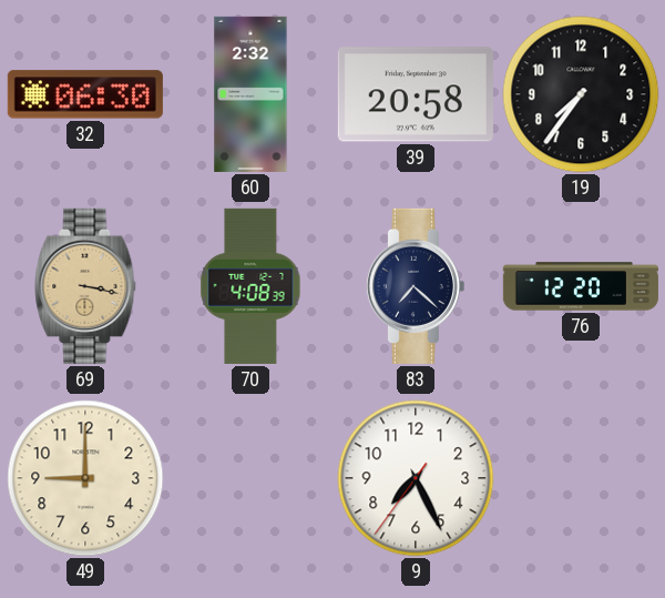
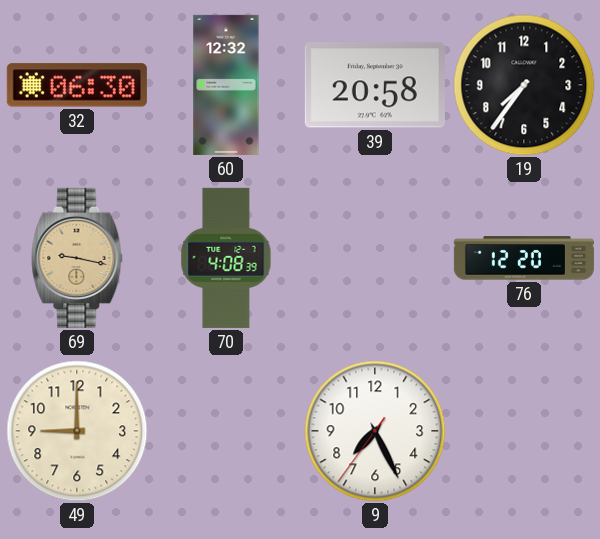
60: 2:32 -> 12:32 (226, 85)
69: 3:17 -> 9:17 (77, 258)
83: 7:22 -> none (415, 286)
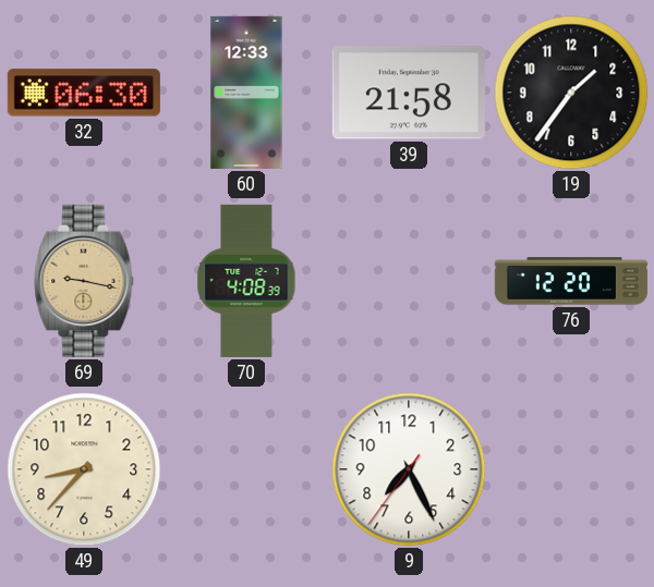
60: 12:32 -> 12:33 (246, 93)
39: 20:58 -> 21:58 (409, 93)
19: 7:36 -> 1:36 (571, 93)
49: 9:00 -> 8:37 (84, 469)
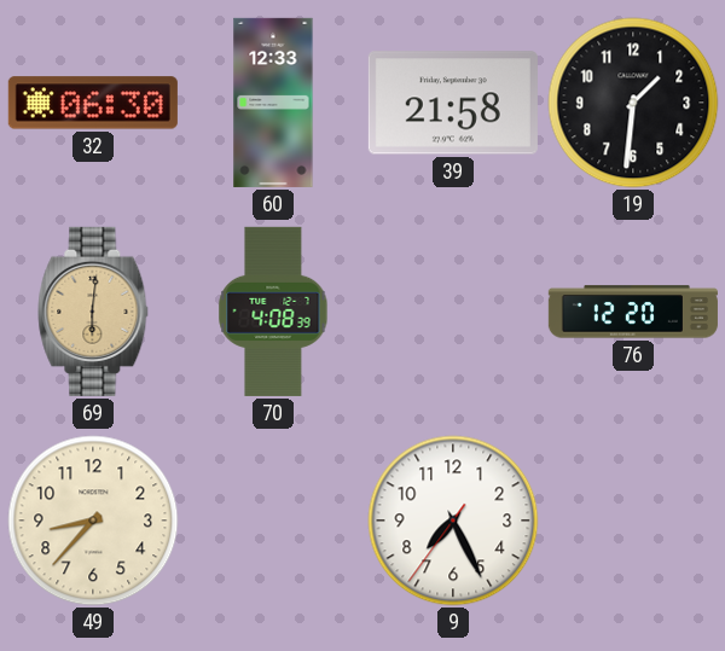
19: 1:36 -> 1:31 (633, 103)
69: 9:17 -> 6:01 (93, 312)
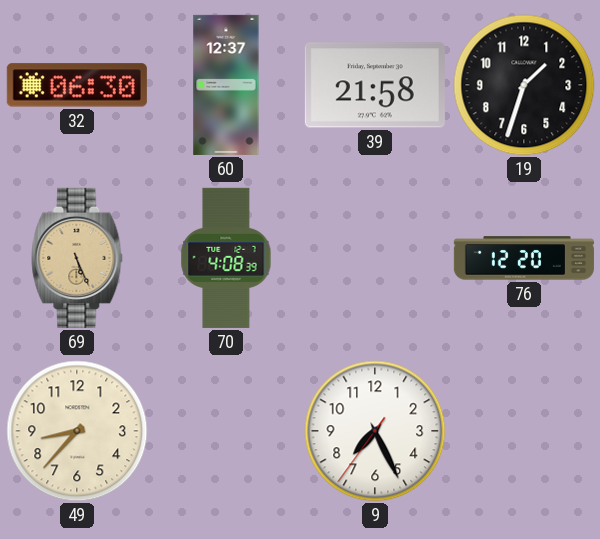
60: 12:33 -> 12:37 (226, 85)
19: 1:31 -> 1:33 (524, 85)
69: 6:01 -> 5:26 (77, 258)
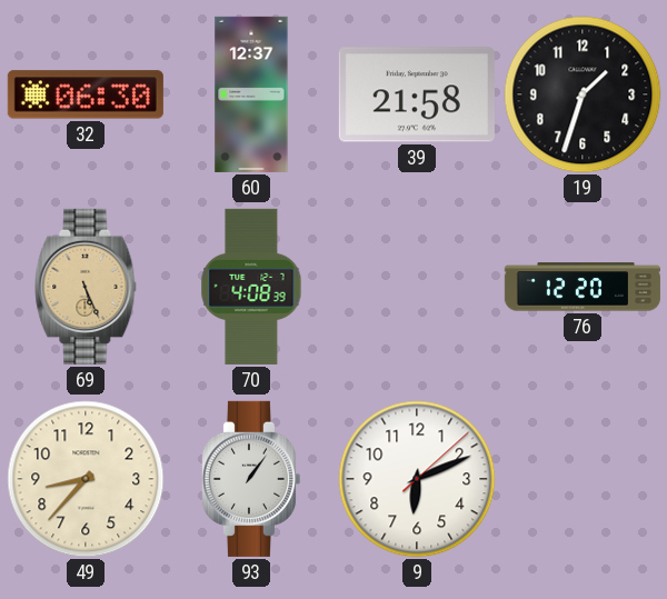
93: none -> 1:06 (250, 479)
9: 7:25 -> 6:11 (417, 479)
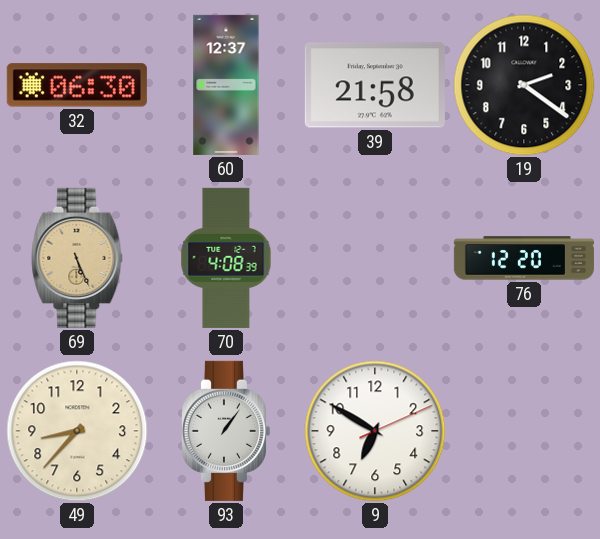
19: 1:33 -> 2:21 (524, 85)
9: 6:11 -> 6:50 (375, 431)
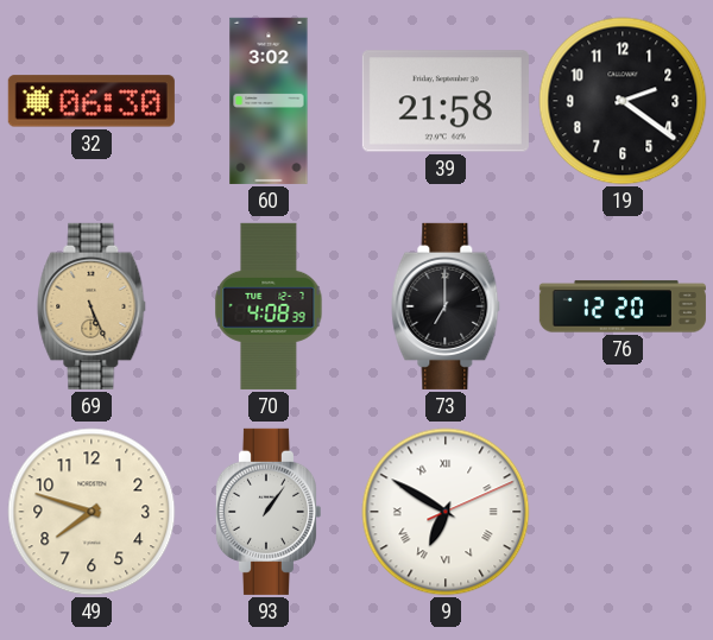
60: 12:37 -> 3:02 (269, 101)
73: none -> 7:00 (446, 306)
49: 8:37 -> 7:48 (92, 512)
9 numerals: Arabic -> Roman (446, 512)
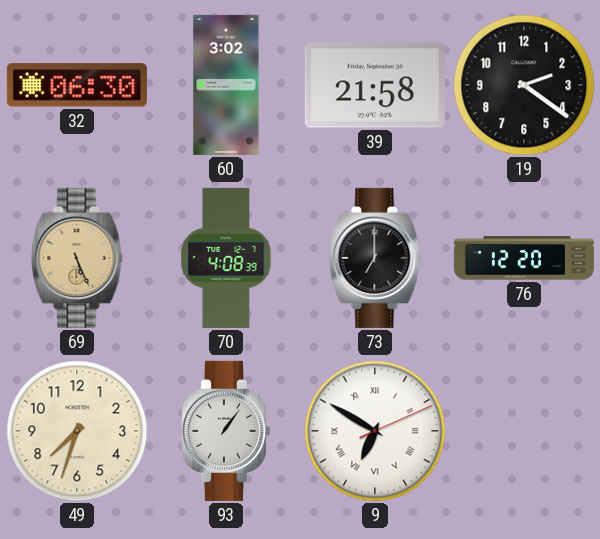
49: 7:48 -> 7:33 (77, 431)
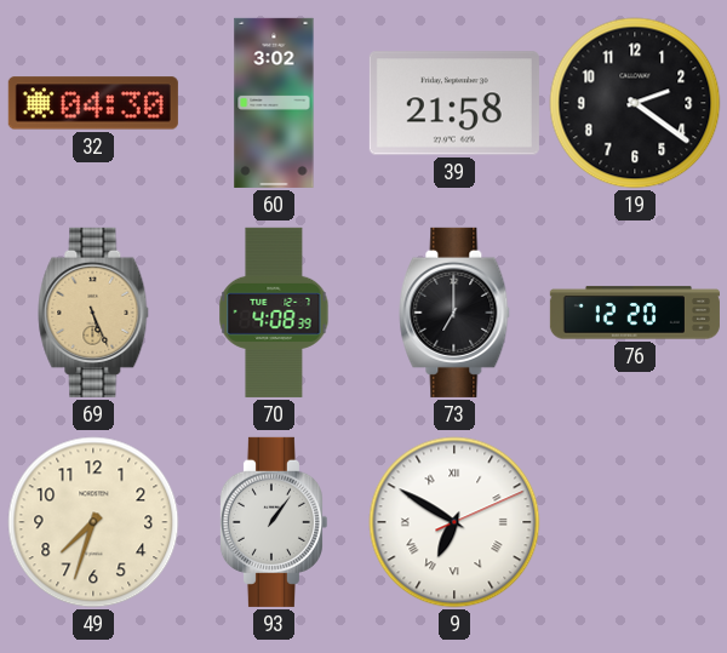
32: 06:30 -> 04:30 (93, 103)
